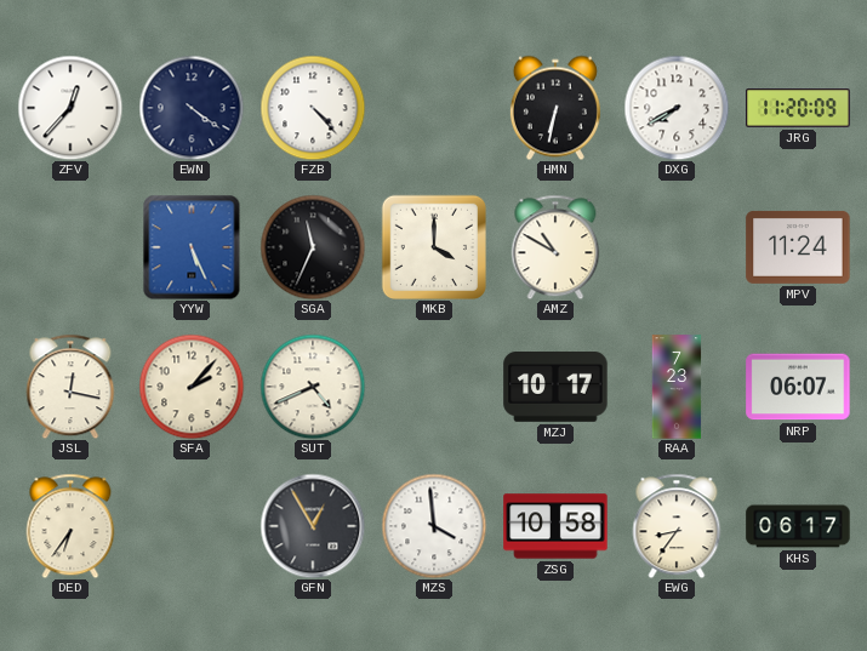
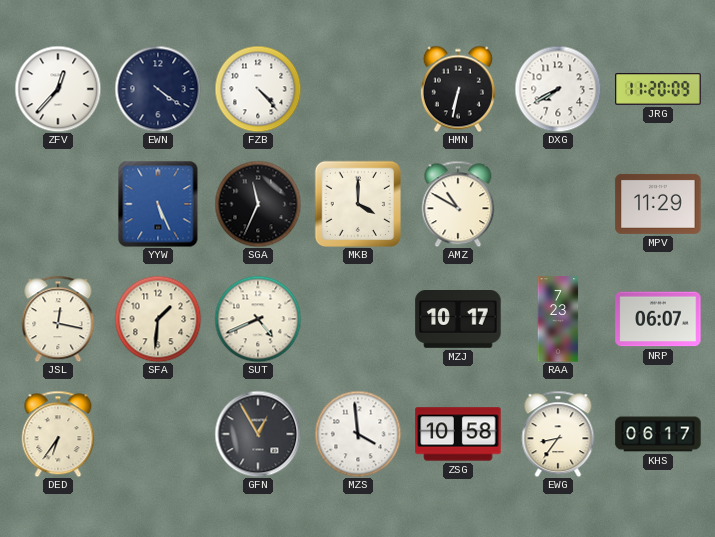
MPV: 11:24 -> 11:29 (658, 204)
SFA: 2:07 -> 1:31 (158, 319)
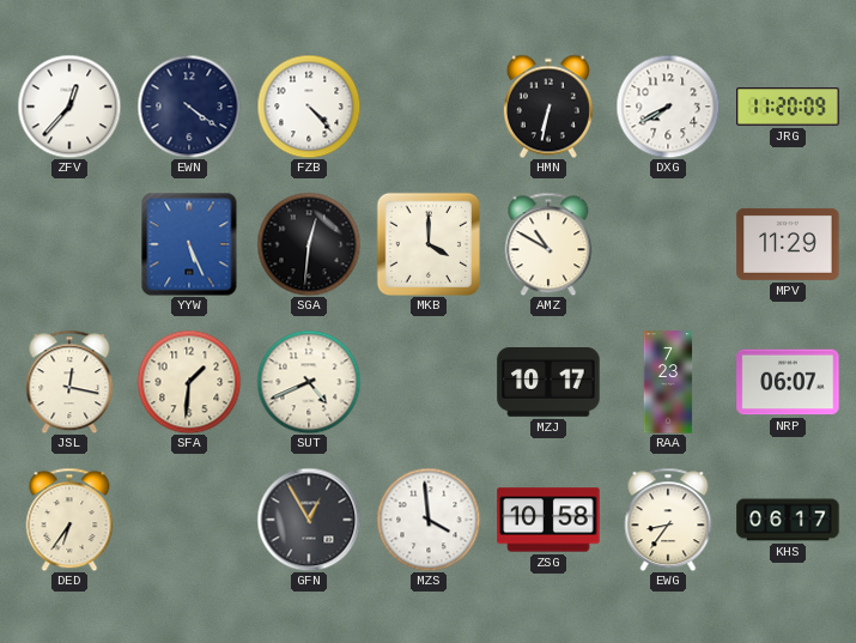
SGA: 11:34 -> 12:31 (309, 244)
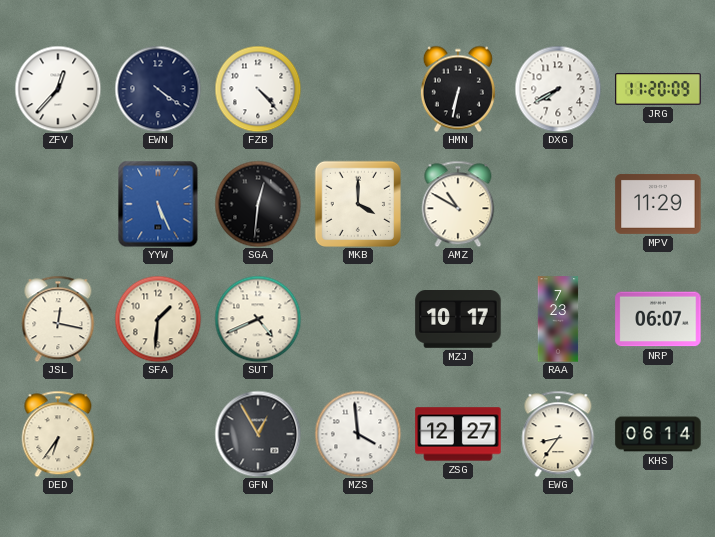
ZSG: 10:58 -> 12:27 (458, 434)
KHS: 06:17 -> 06:14 (658, 434)
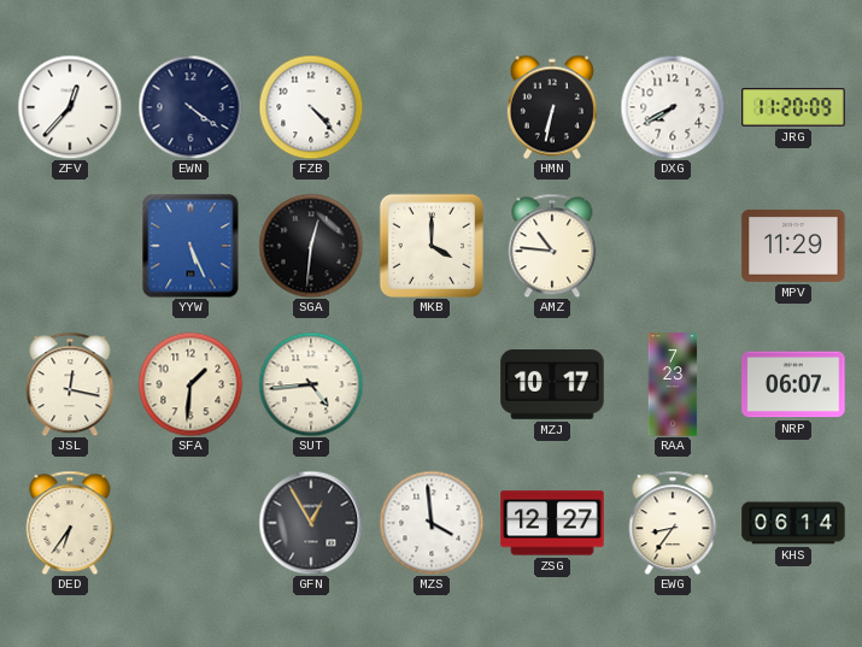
AMZ: 10:50 -> 10:46 (552, 246)
SUT: 4:41 -> 4:44 (311, 384)
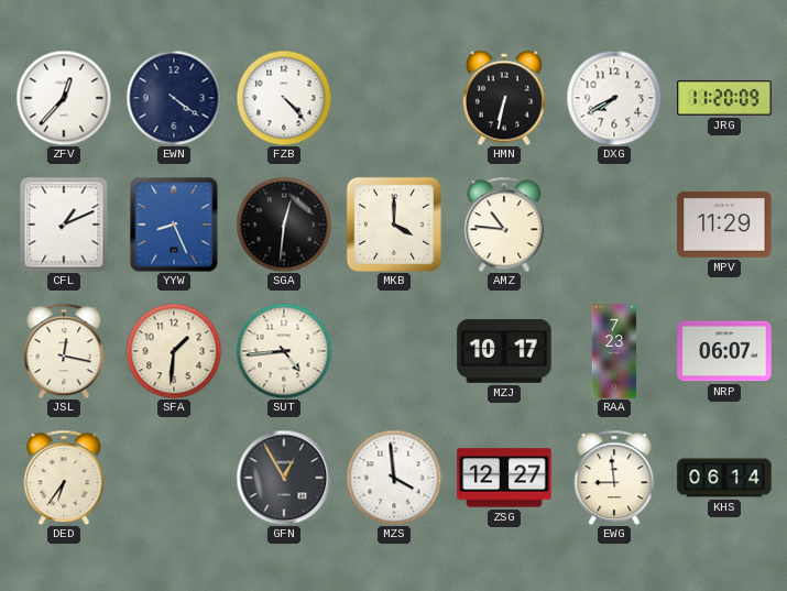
CFL: none -> 1:11 (64, 225)
YYW: 5:26 -> 8:26 (174, 225)
EWG: 8:36 -> 8:59 (614, 478)
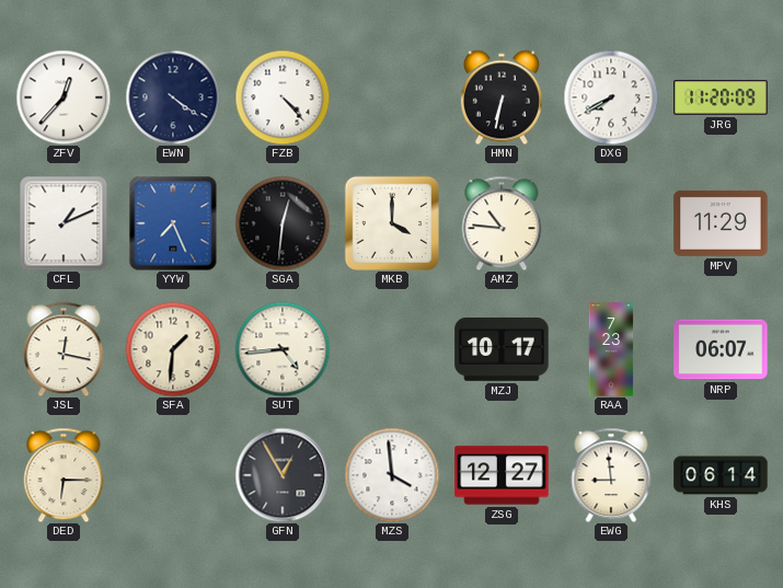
YYW: 8:26 -> 7:26 (173, 223)
DED: 6:36 -> 6:15 (64, 475)
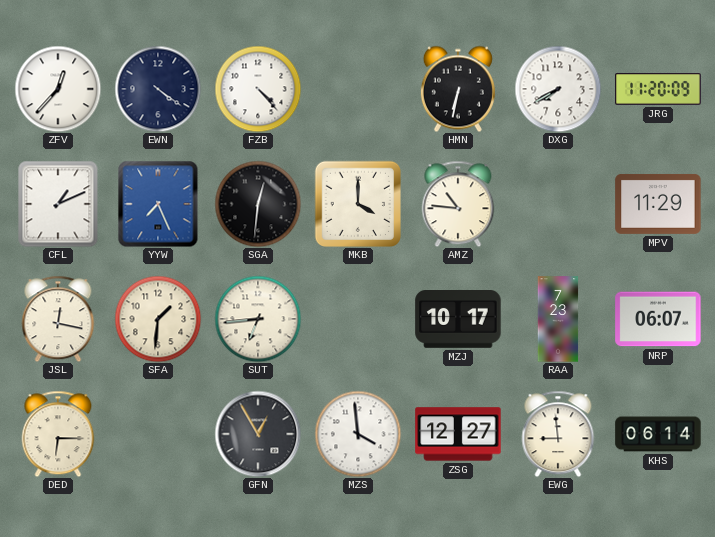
SUT: 4:44 -> 6:44 (258, 319)
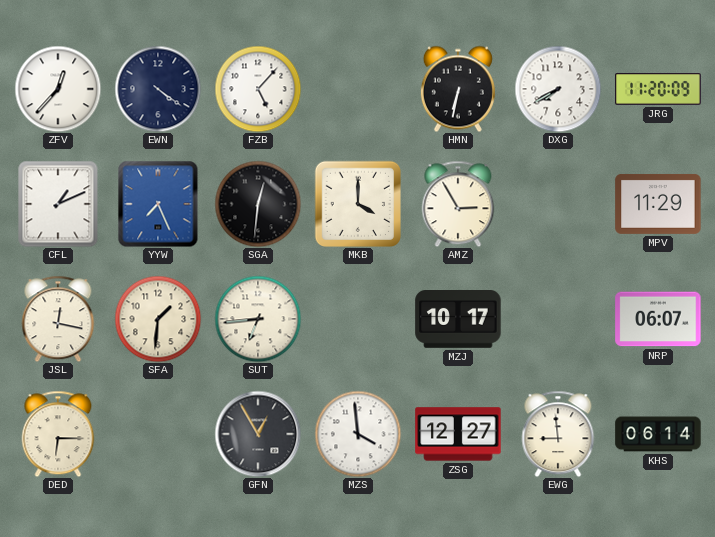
FZB: 4:23 -> 5:07 (258, 89)
AMZ: 10:46 -> 2:55 (458, 204)
RAA: 7:23 -> none (558, 319)
